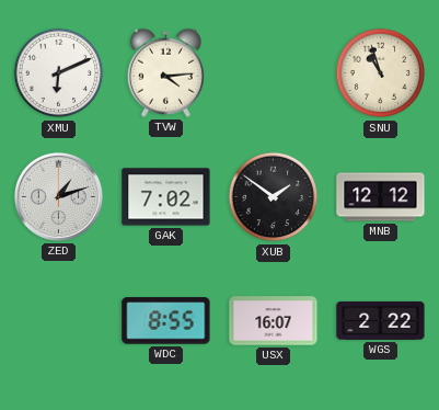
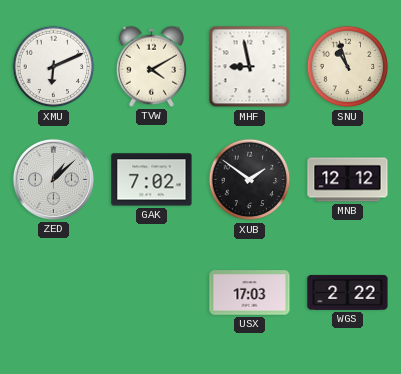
TVW: 4:14 -> 4:10 (151, 66)
MHF: none -> 8:58 (250, 67)
ZED: 1:12 -> 1:08 (53, 179)
WDC: 8:55 -> none (166, 321)
USX: 16:07 -> 17:03 (250, 293)
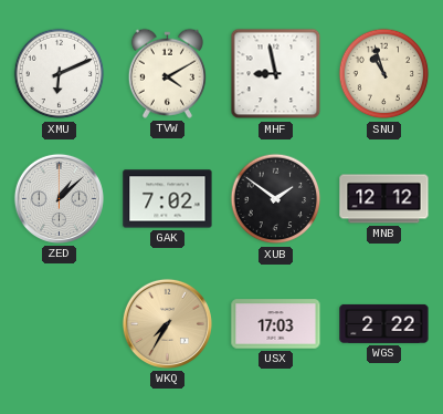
WKQ: none -> 7:35 (167, 323)
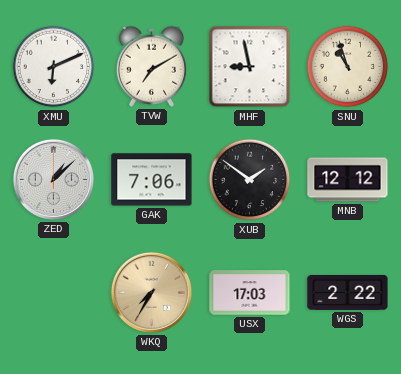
TVW: 4:10 -> 7:10 (151, 66)
GAK: 7:02 -> 7:06 (152, 180)
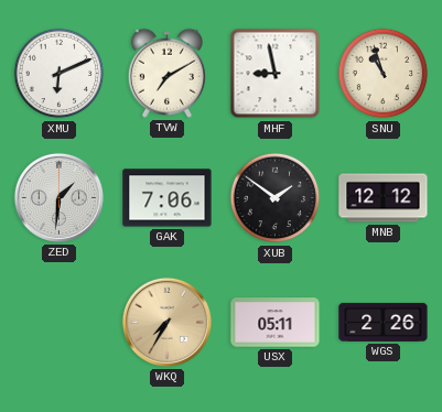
ZED: 1:08 -> 1:31 (58, 197)
USX: 17:03 -> 05:11 (276, 323)
WGS: 2:22 -> 2:26 (384, 322)
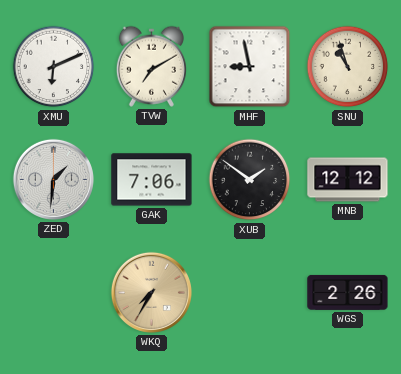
USX: 05:11 -> none (276, 323)
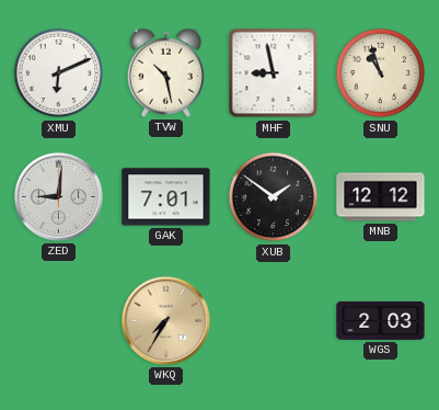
TVW: 7:10 -> 10:28 (165, 72)
ZED: 1:31 -> 9:01 (58, 196)
GAK: 7:06 -> 7:01 (166, 197)
WGS: 2:26 -> 2:03 (381, 320)
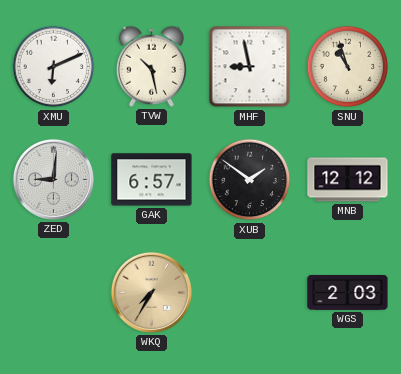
GAK: 7:01 -> 6:57 (152, 180)
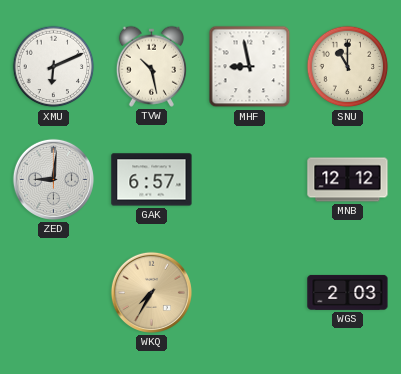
SNU: 10:57 -> 11:00 (348, 67)
XUB: 1:51 -> none (250, 180)
